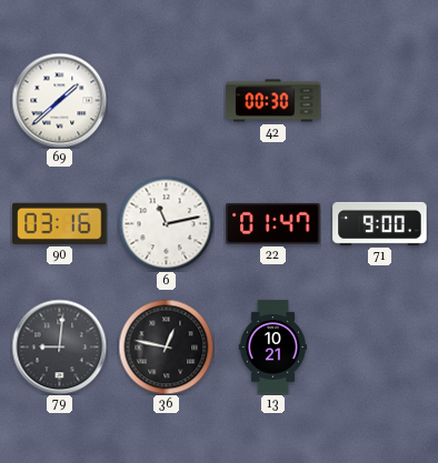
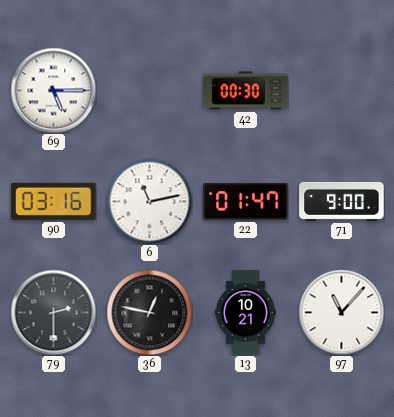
69: 1:38 -> 5:15 (53, 90)
79: 9:01 -> 2:30 (53, 312)
97: none -> 11:07 (341, 312)
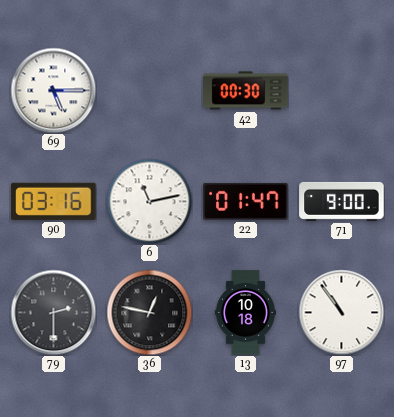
13: 10:21 -> 10:18 (245, 313)
97: 11:07 -> 10:54 (341, 312)
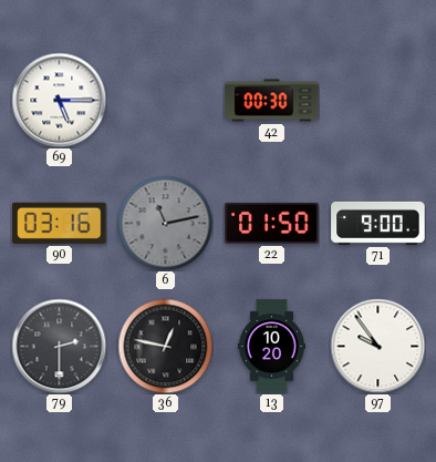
6 dial: white -> grey (165, 223)
22: 01:47 -> 01:50 (272, 223)
13: 10:18 -> 10:20 (271, 347)
97: 10:54 -> 9:54 (377, 346)
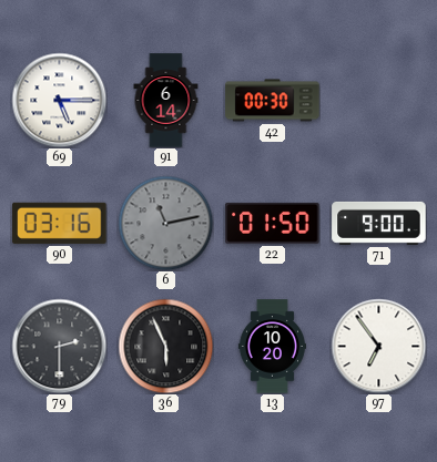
91: none -> 6:14 (166, 101)
36: 12:47 -> 5:56 (165, 346)
97: 9:54 -> 6:54 (378, 346)
